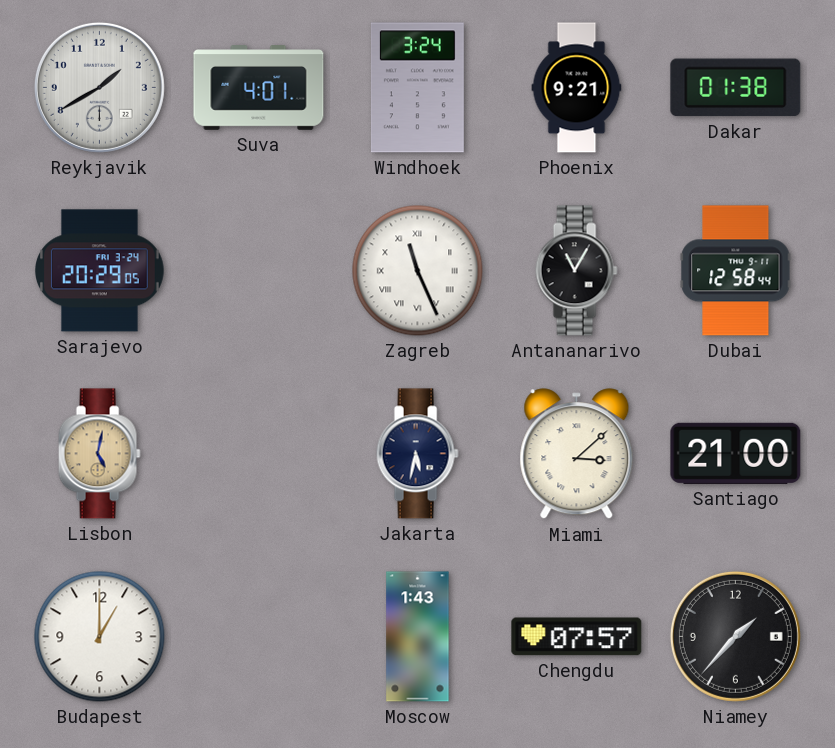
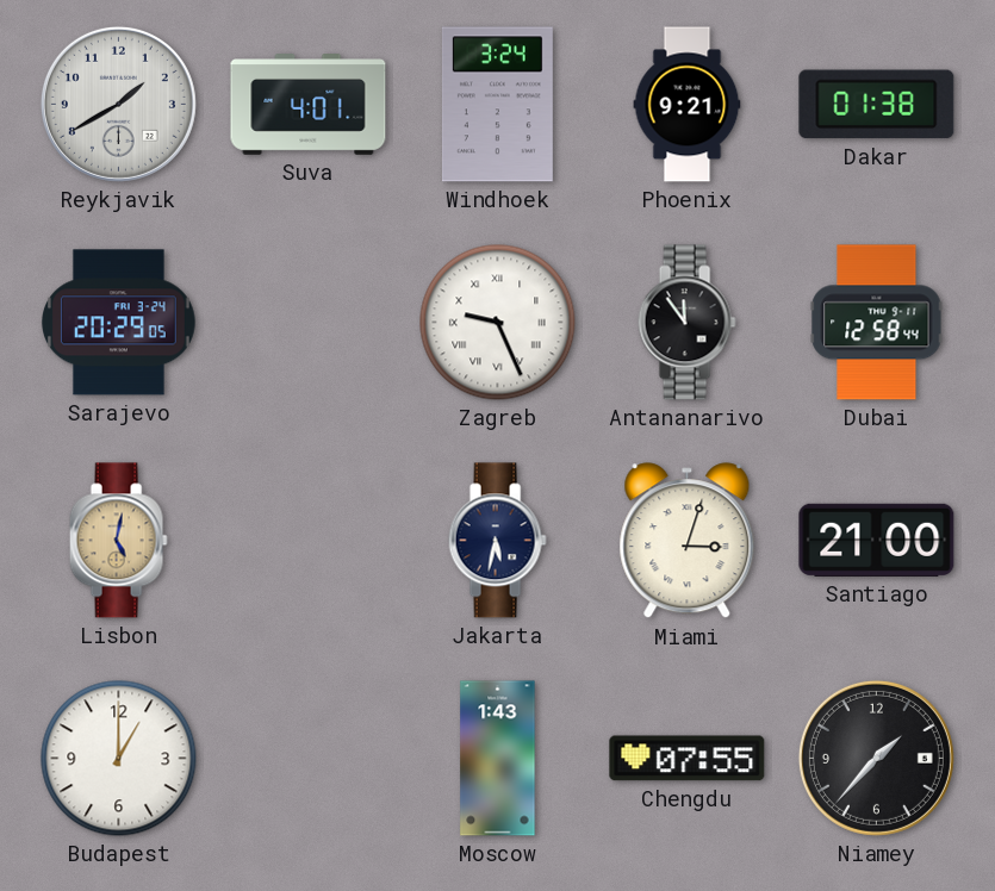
Zagreb: 11:26 -> 9:26 (498, 323)
Antananarivo: 11:05 -> 11:54 (686, 323)
Miami: 3:08 -> 3:03 (688, 541)
Chengdu: 07:57 -> 07:55 (688, 759)
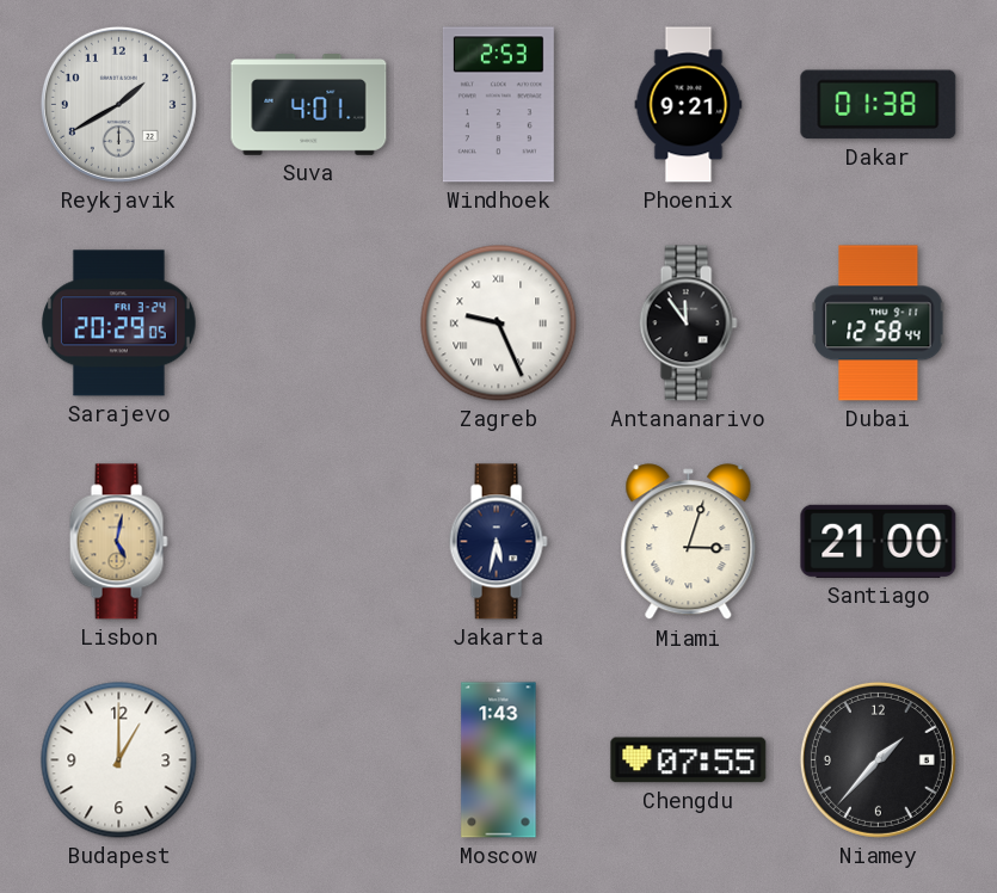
Windhoek: 3:24 -> 2:53 (498, 105)
